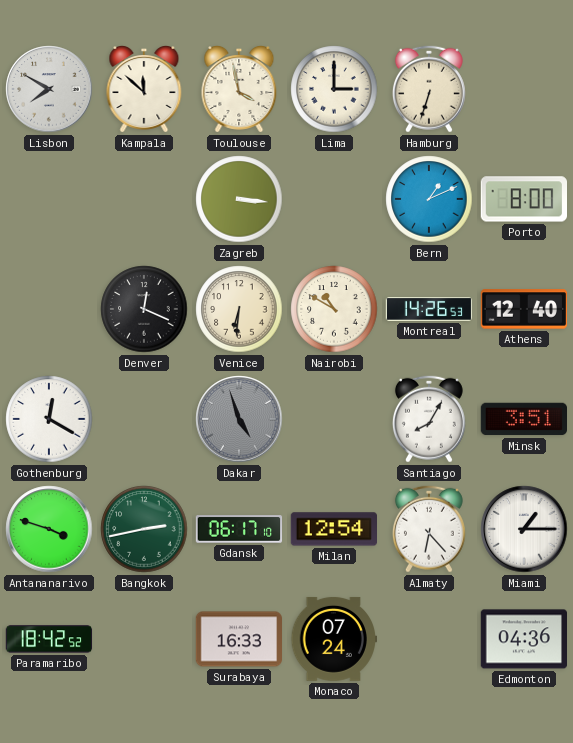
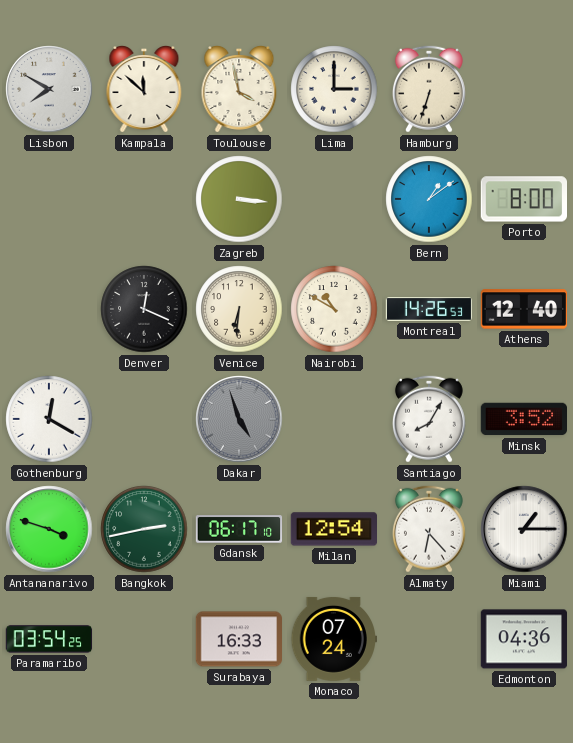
Bern: 1:11 -> 1:09 (429, 199)
Minsk: 3:51 -> 3:52 (523, 419)
Paramaribo: 18:42 -> 03:54 (49, 639)
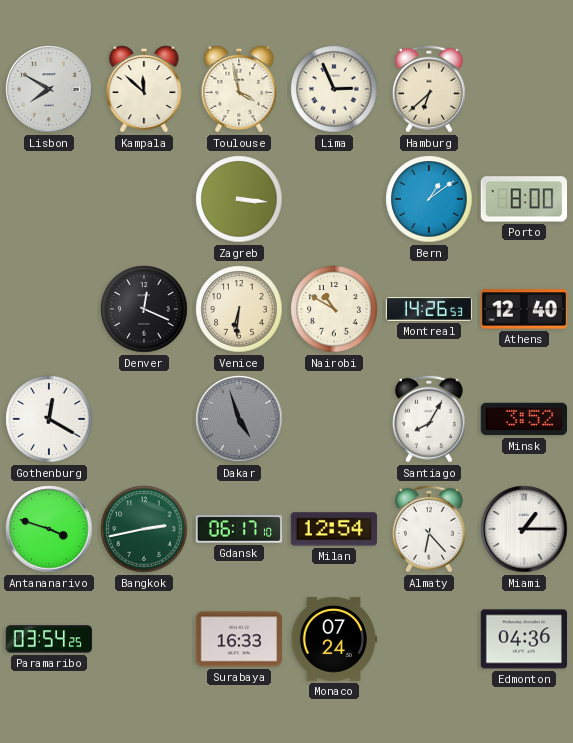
Lima: 3:00 -> 2:56 (334, 89)
Hamburg: 6:33 -> 6:38 (429, 89)
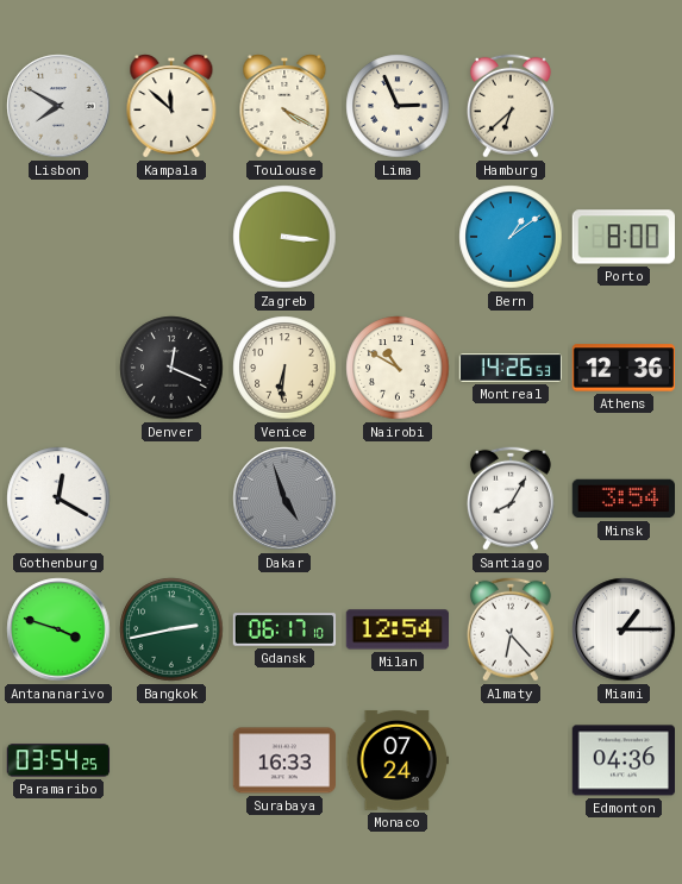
Toulouse: 3:58 -> 4:20 (284, 107)
Athens: 12:40 -> 12:36 (622, 368)
Minsk: 3:52 -> 3:54 (622, 499)
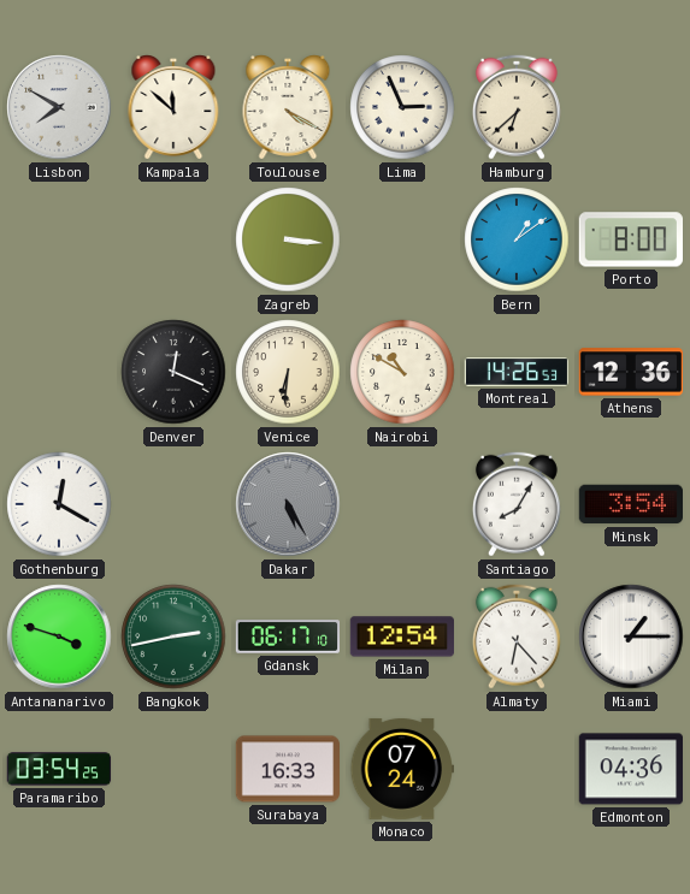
Dakar: 4:57 -> 5:25 (288, 504)
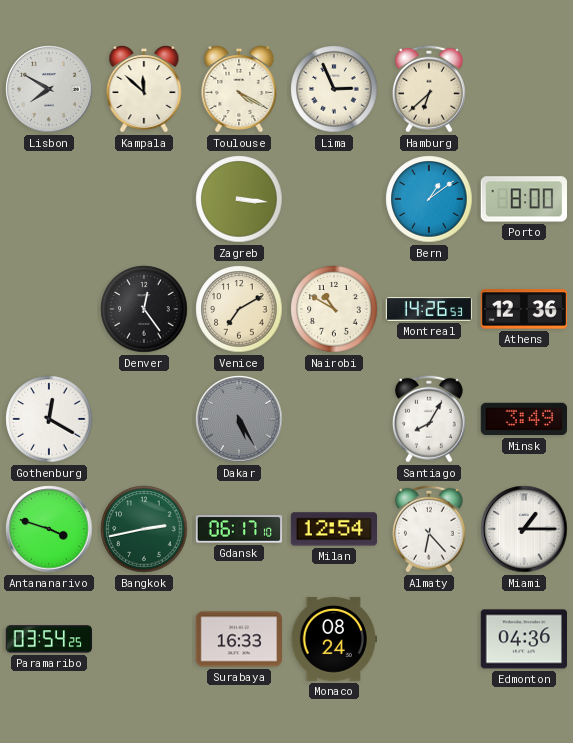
Denver: 12:19 -> 12:24 (144, 309)
Venice: 6:31 -> 7:10 (239, 309)
Minsk: 3:54 -> 3:49 (523, 419)
Monaco: 07:24 -> 08:24 (333, 639)
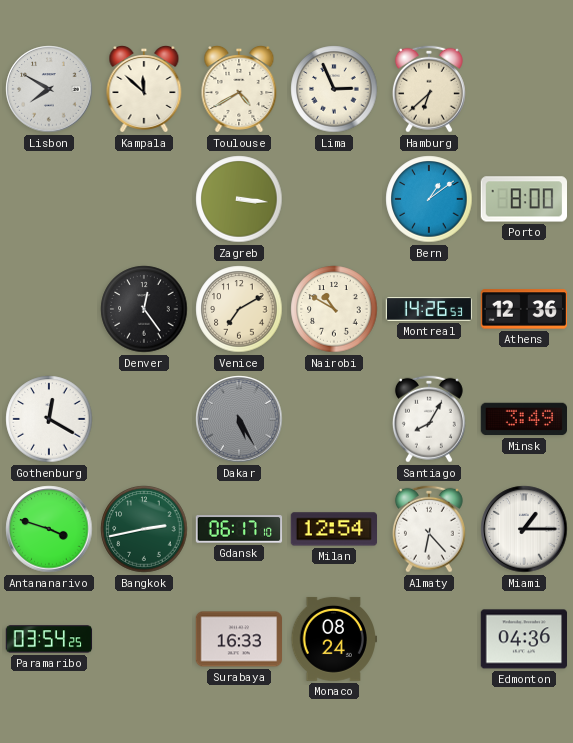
Toulouse: 4:20 -> 4:40 (239, 90)
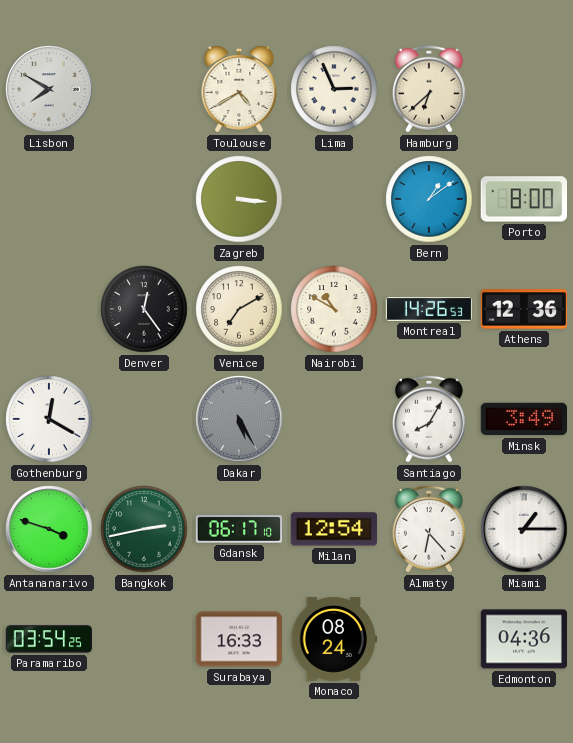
Kampala: 11:52 -> none (144, 90)
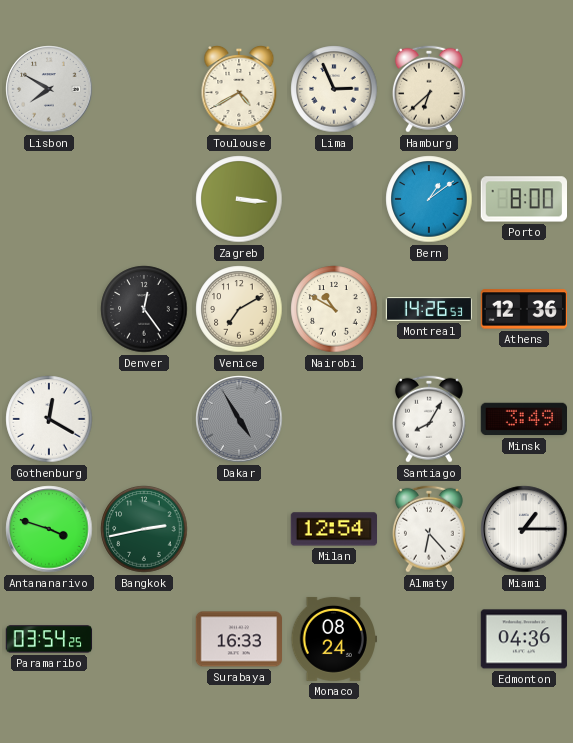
Dakar: 5:25 -> 4:55 (239, 419)
Gdansk: 06:17 -> none (239, 529)
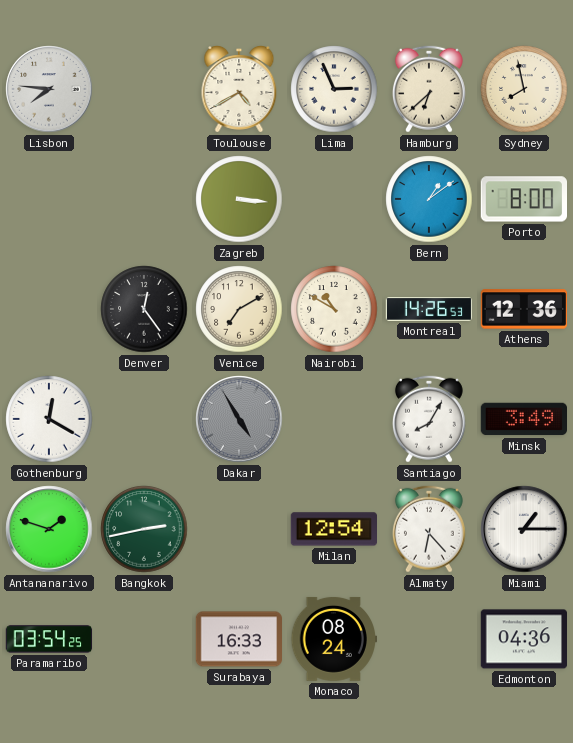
Lisbon: 7:50 -> 7:46 (49, 89)
Sydney: none -> 7:58 (524, 89)
Antananarivo: 3:48 -> 1:48 (49, 529)
